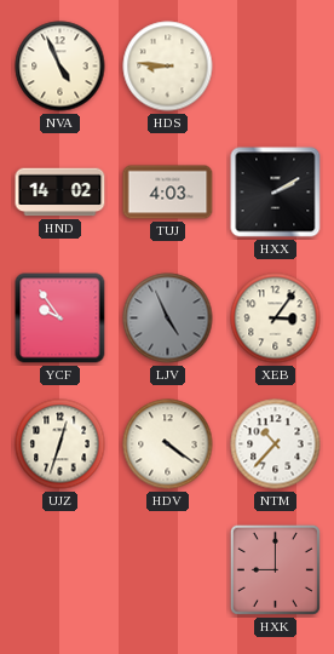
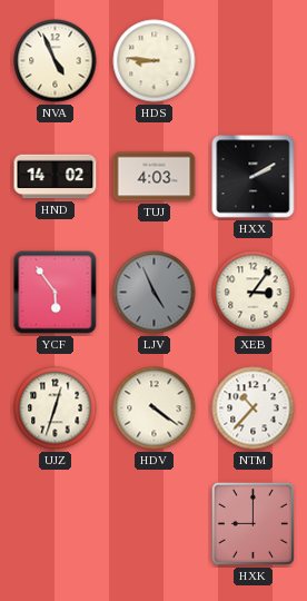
YCF: 9:54 -> 5:54 (56, 293)
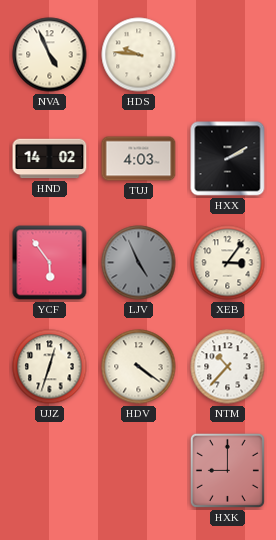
HDS: 8:46 -> 9:46 (139, 55)
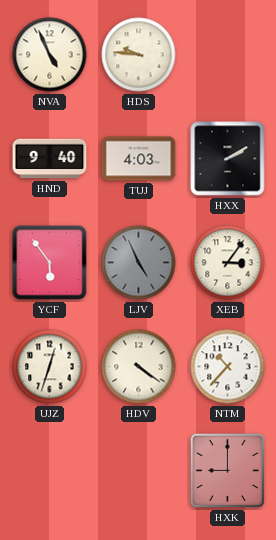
HND: 14:02 -> 9:40 (50, 159)
